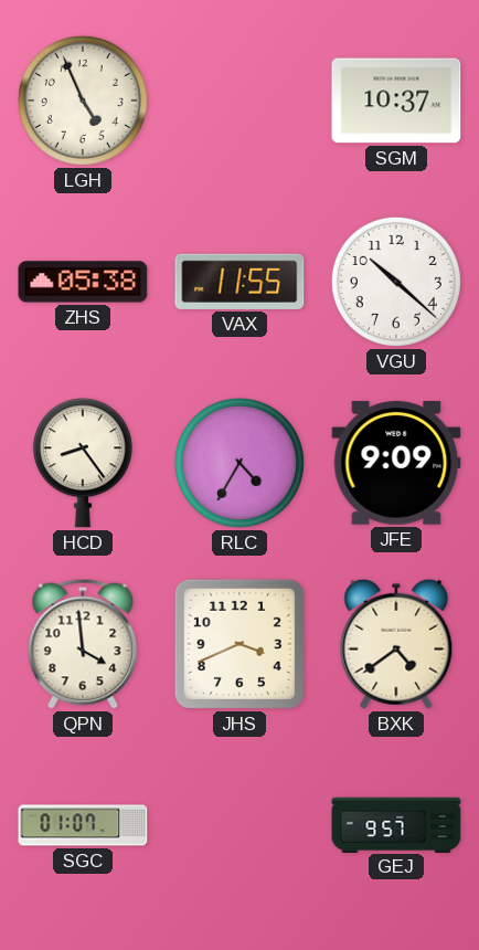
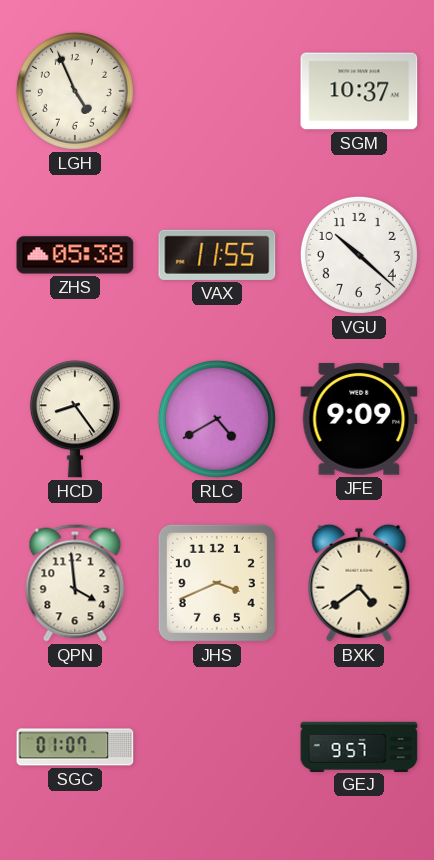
RLC: 4:35 -> 4:40 (217, 419)
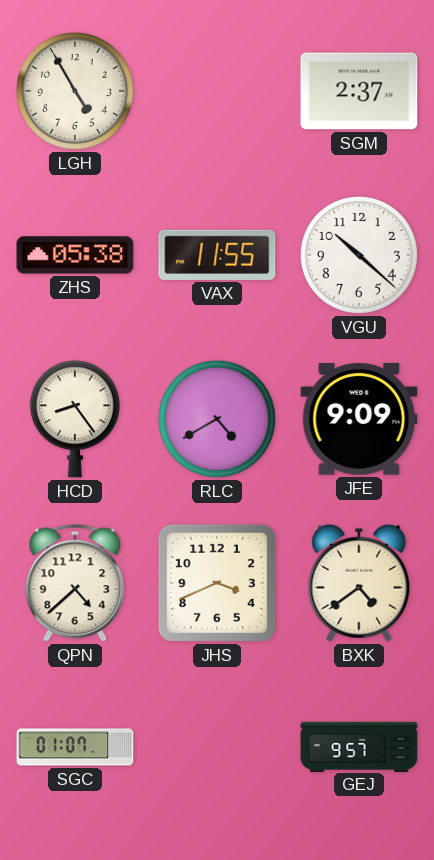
LGH: 4:56 -> 4:55 (75, 91)
SGM: 10:37 -> 2:37 (359, 91)
QPN: 3:59 -> 4:38 (75, 583)
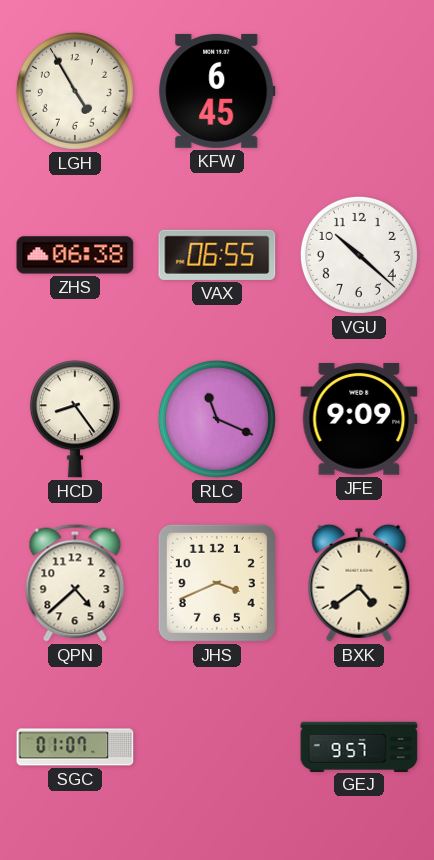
KFW: none -> 6:45 (217, 91)
SGM: 2:37 -> none (359, 91)
ZHS: 05:38 -> 06:38 (75, 255)
VAX: 11:55 -> 06:55 (217, 255)
RLC: 4:40 -> 11:19 (217, 419)
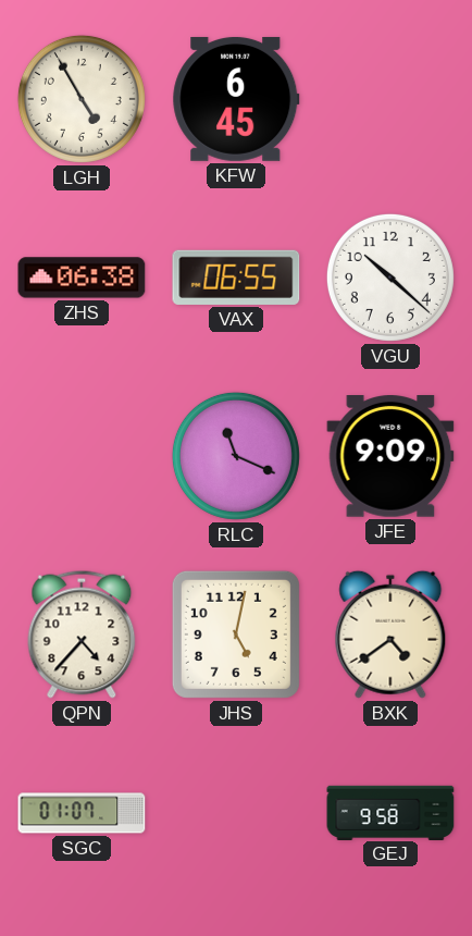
HCD: 8:24 -> none (75, 419)
QPN: 4:38 -> 4:37 (82, 635)
JHS: 3:41 -> 5:02 (236, 635)
GEJ: 9:57 -> 9:58 (390, 812)
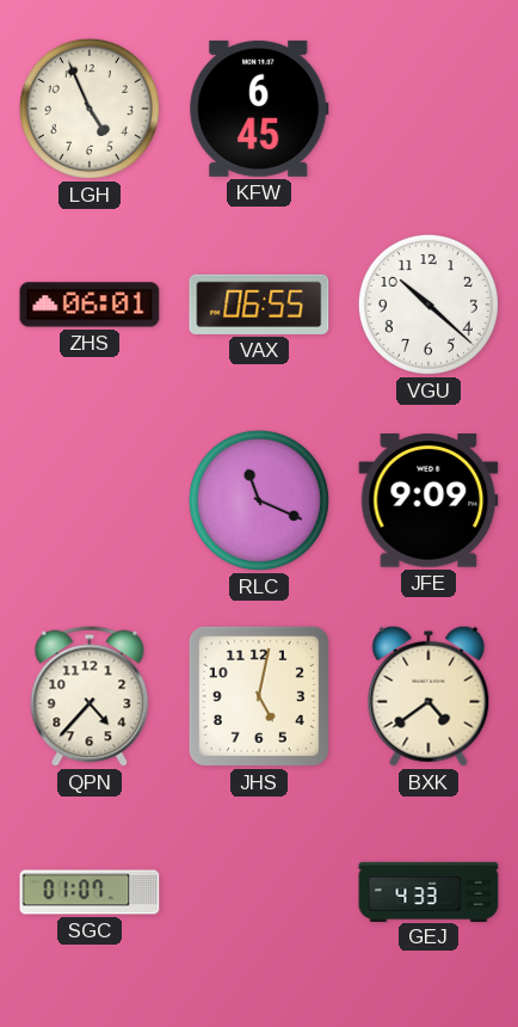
LGH: 4:55 -> 4:56 (90, 109)
ZHS: 06:38 -> 06:01 (90, 305)
GEJ: 9:58 -> 4:33 (428, 891)
